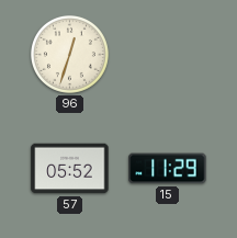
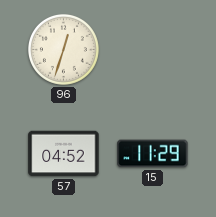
57: 05:52 -> 04:52 (64, 154)
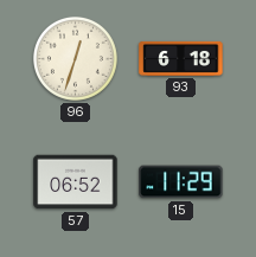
93: none -> 6:18 (181, 58)
57: 04:52 -> 06:52 (76, 182)
